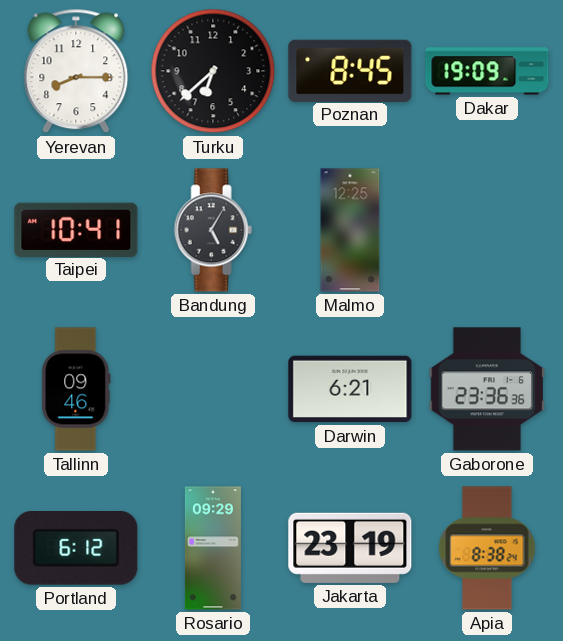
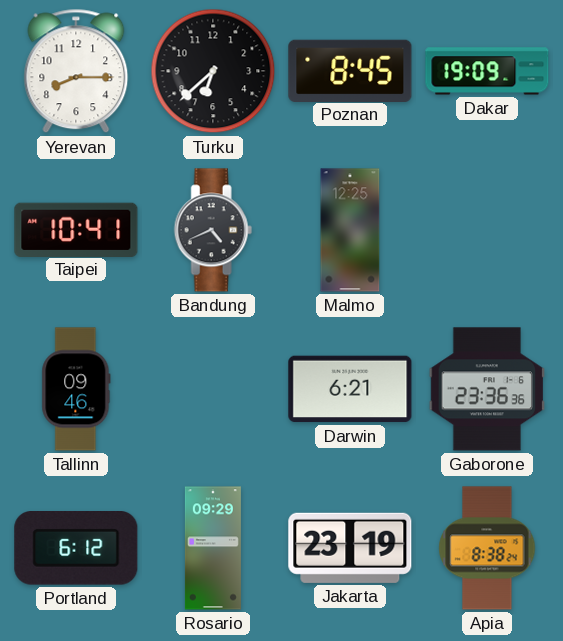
Bandung: 5:05 -> 4:41 (213, 230)
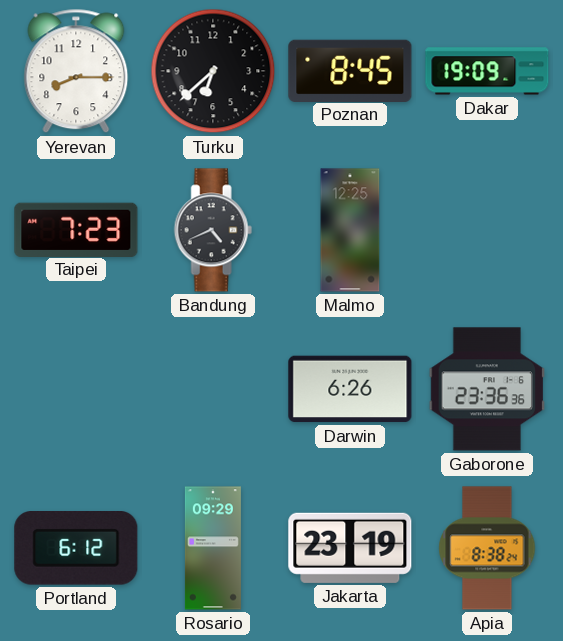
Taipei: 10:41 -> 7:23 (76, 229)
Tallinn: 09:46 -> none (76, 389)
Darwin: 6:21 -> 6:26 (350, 389)
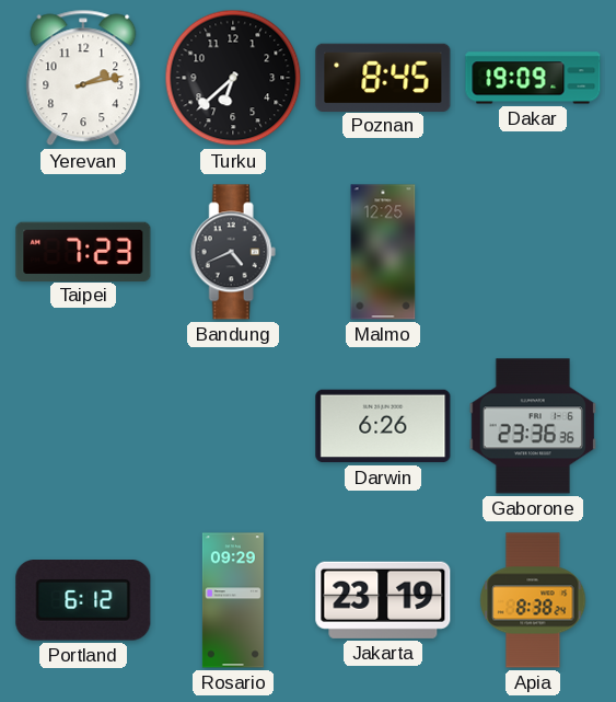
Yerevan: 8:15 -> 2:13 (83, 78)
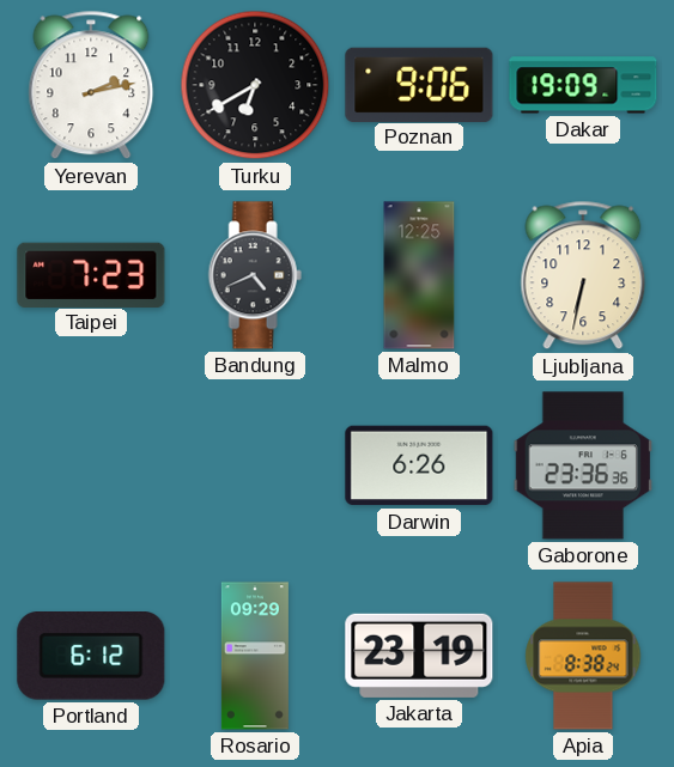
Turku: 6:38 -> 6:40 (255, 85)
Poznan: 8:45 -> 9:06 (419, 84)
Ljubljana: none -> 6:32 (583, 275)
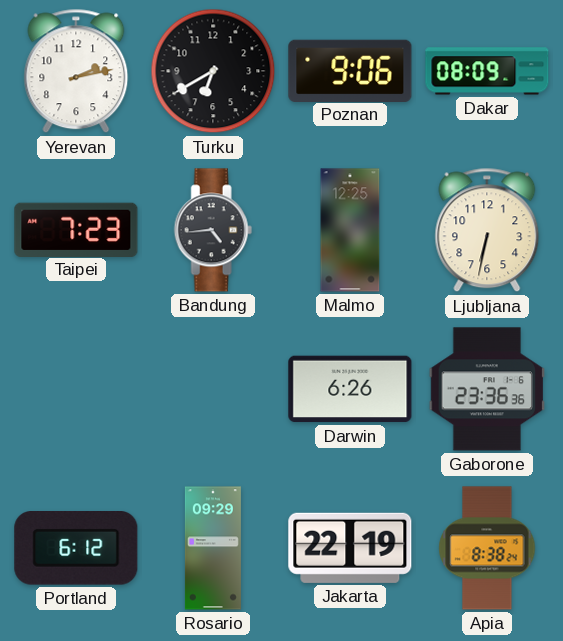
Dakar: 19:09 -> 08:09 (487, 71)
Bandung: 4:41 -> 4:44 (213, 230)
Jakarta: 23:19 -> 22:19 (350, 548)
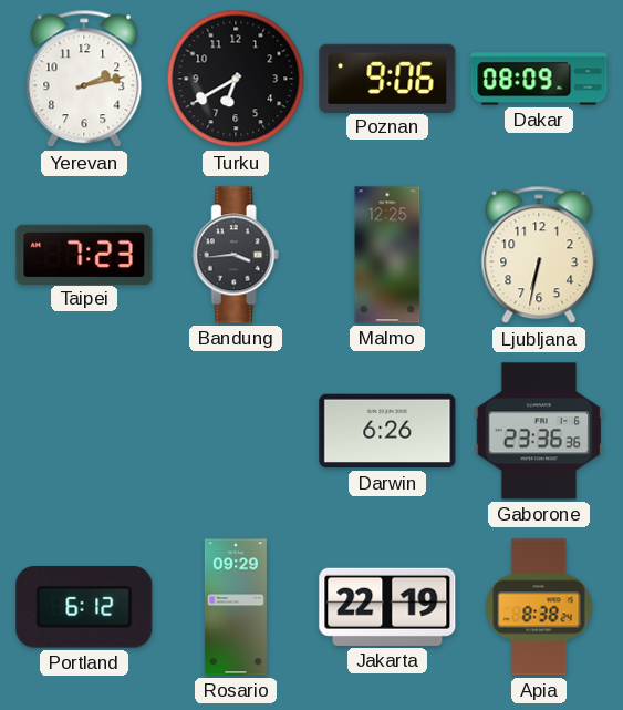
Bandung: 4:44 -> 3:44 (236, 255)
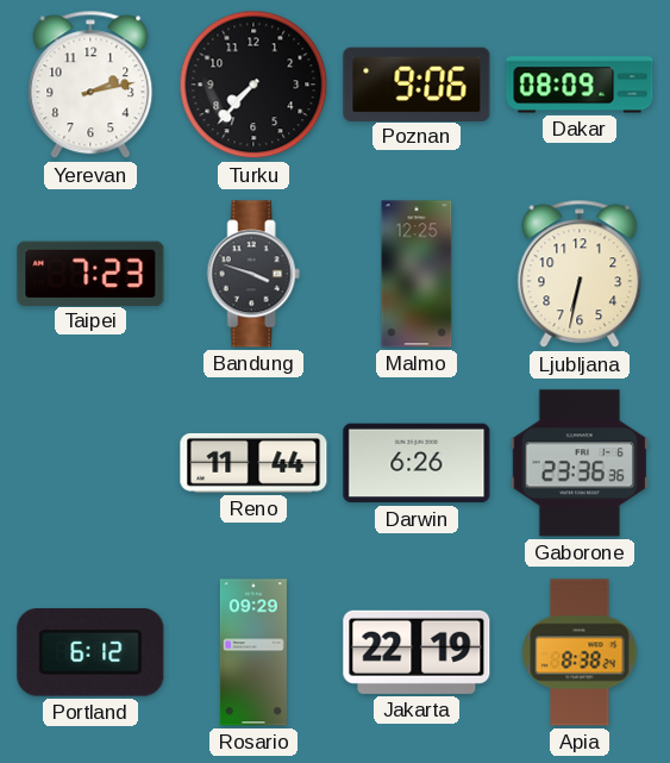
Turku: 6:40 -> 7:37 (253, 85)
Bandung: 3:44 -> 3:48 (253, 274)
Reno: none -> 11:44 (253, 463)
